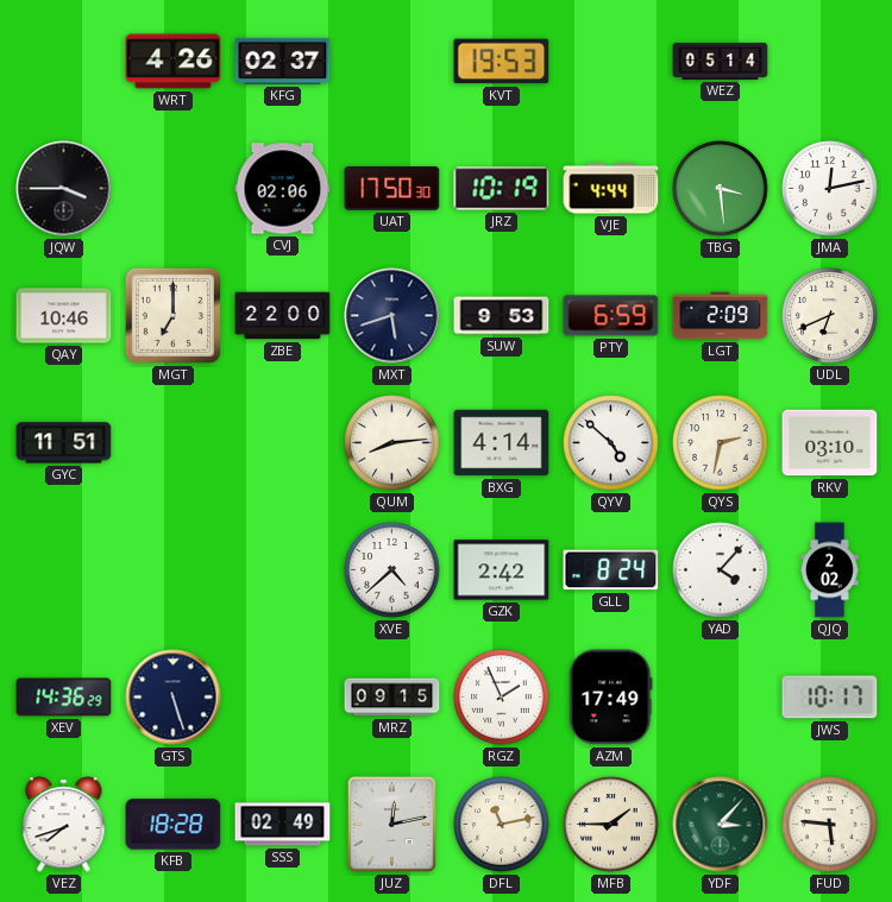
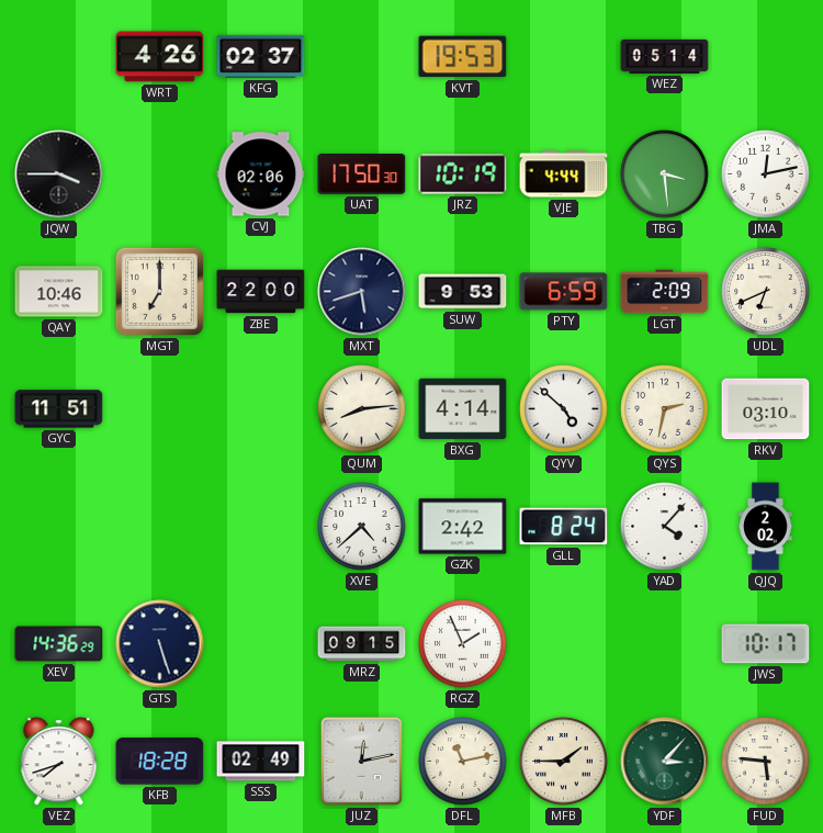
AZM: 17:49 -> none (611, 698)
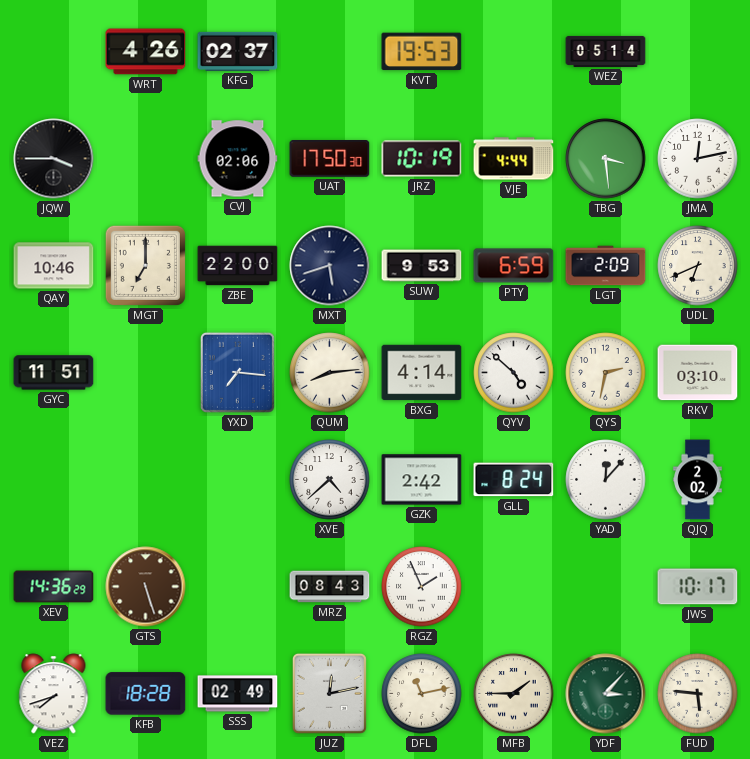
YXD: none -> 7:16 (237, 372)
YAD: 4:07 -> 12:07 (606, 480)
GTS dial: navy -> brown (146, 587)
MRZ: 09:15 -> 08:43 (330, 587)
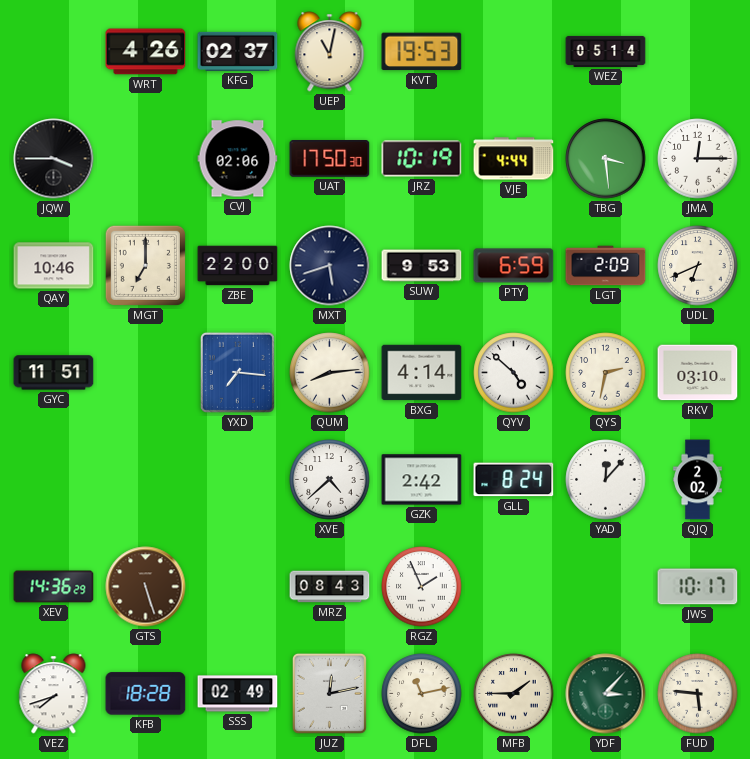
UEP: none -> 11:02 (330, 52)
JMA: 12:13 -> 12:15 (698, 159)
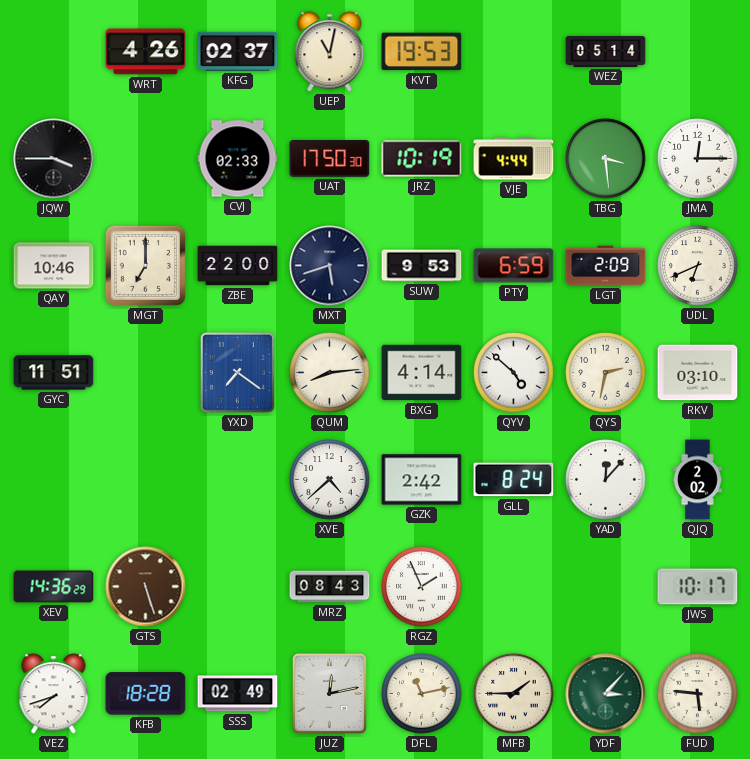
CVJ: 02:06 -> 02:33 (238, 159)
YXD: 7:16 -> 7:21 (237, 372)
